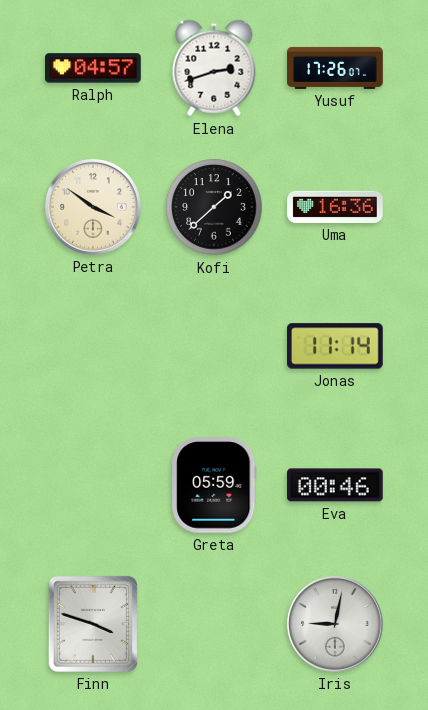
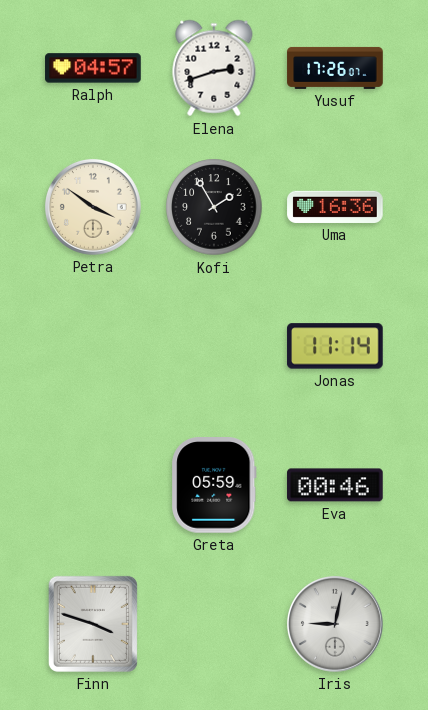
Kofi: 1:38 -> 1:55 (214, 207)
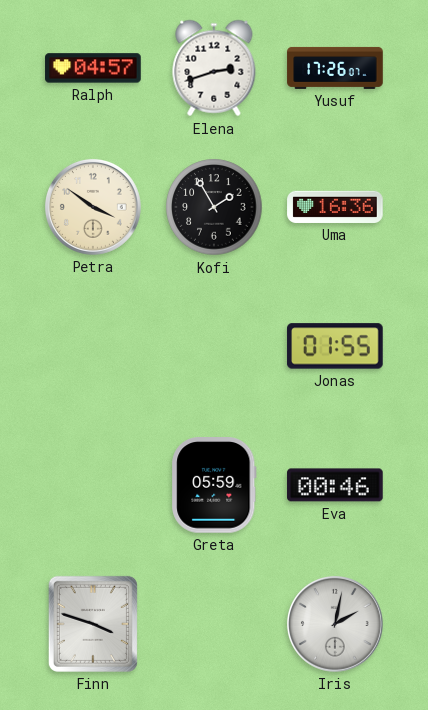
Jonas: 11:14 -> 01:55 (335, 346)
Iris: 9:02 -> 2:02 (335, 624)
